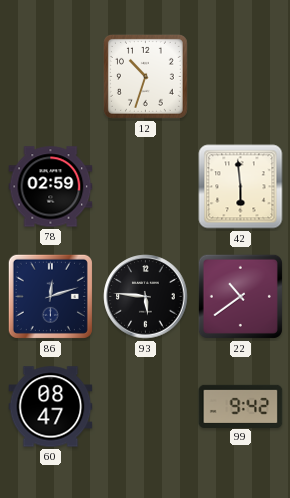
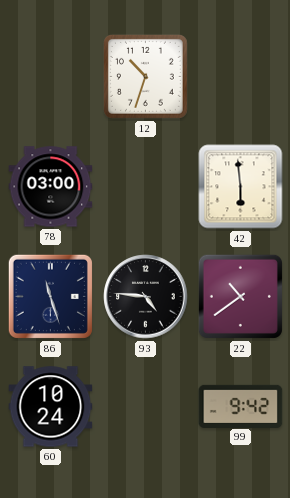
78: 02:59 -> 03:00 (51, 187)
86: 12:12 -> 11:27 (50, 296)
93: 5:46 -> 4:46 (146, 297)
60: 08:47 -> 10:24 (51, 407)
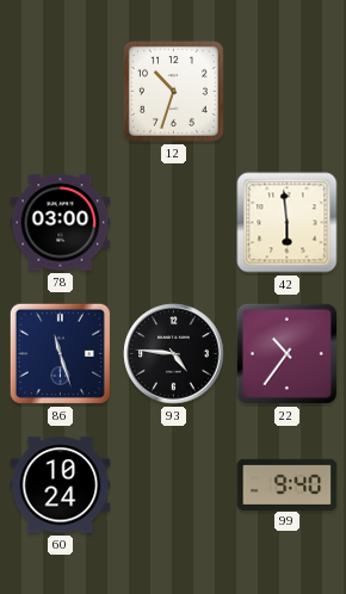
22: 10:39 -> 10:36 (286, 353)
99: 9:42 -> 9:40 (288, 484)
